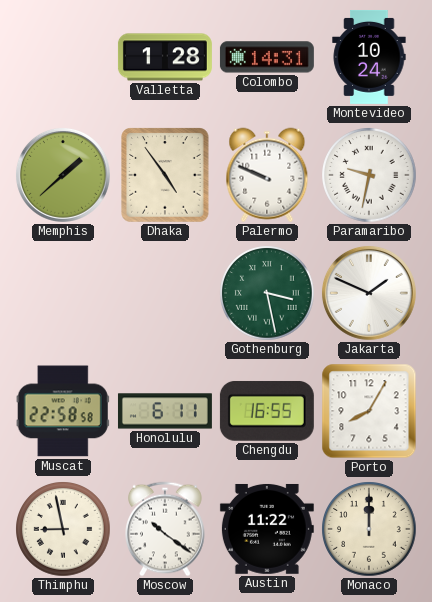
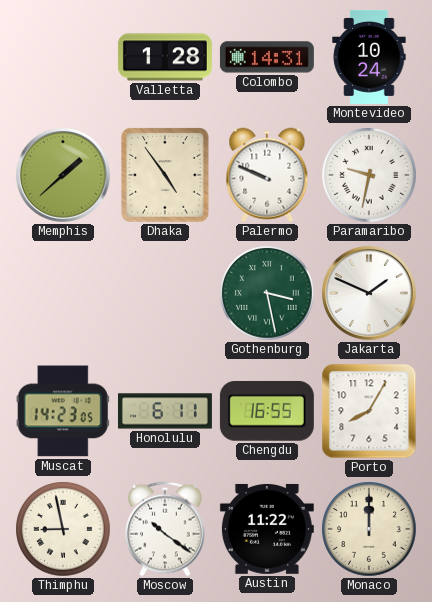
Muscat: 22:58 -> 14:23 (63, 411)
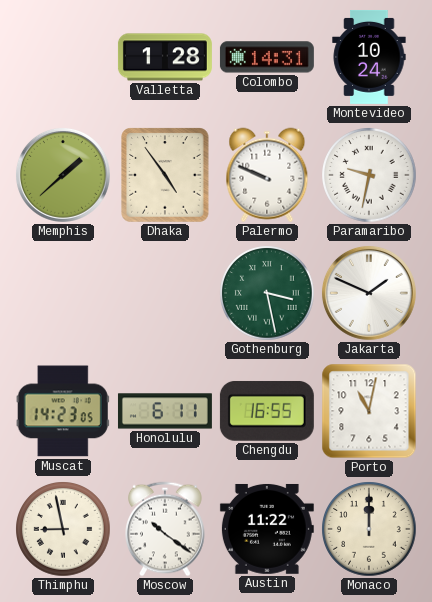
Porto: 8:05 -> 11:02 (369, 411)
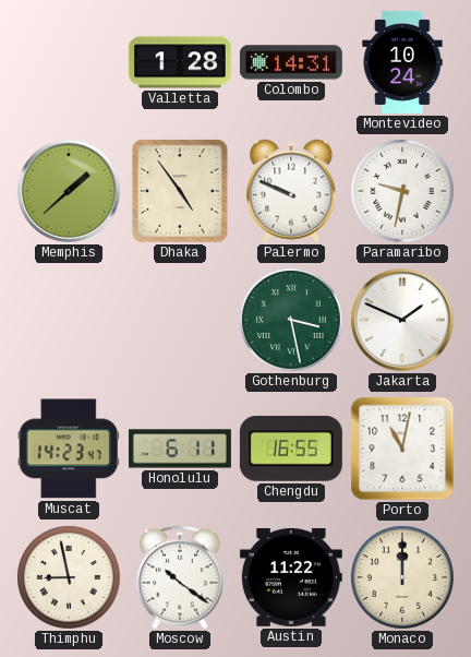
Muscat: 14:23:05 -> 14:23:47 (69, 449)
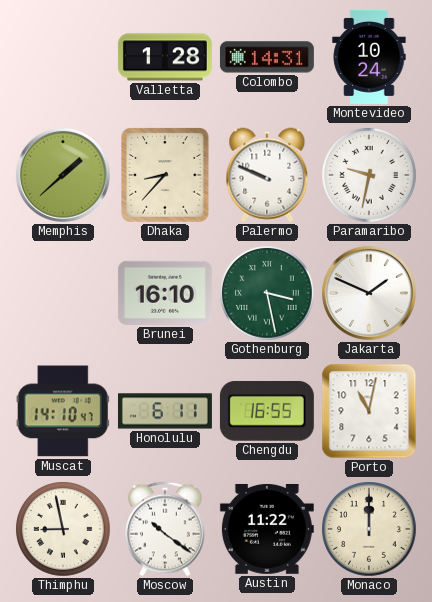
Dhaka: 4:54 -> 8:37 (165, 175)
Brunei: none -> 16:10 (165, 293)
Muscat: 14:23 -> 14:10 (63, 411)
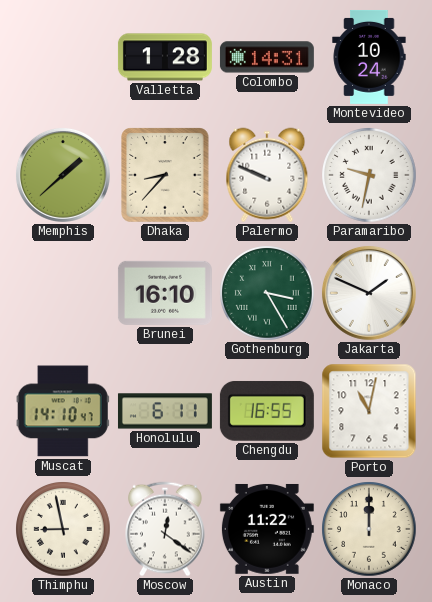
Gothenburg: 3:28 -> 3:25 (267, 293)
Moscow: 10:21 -> 12:21 (166, 529)
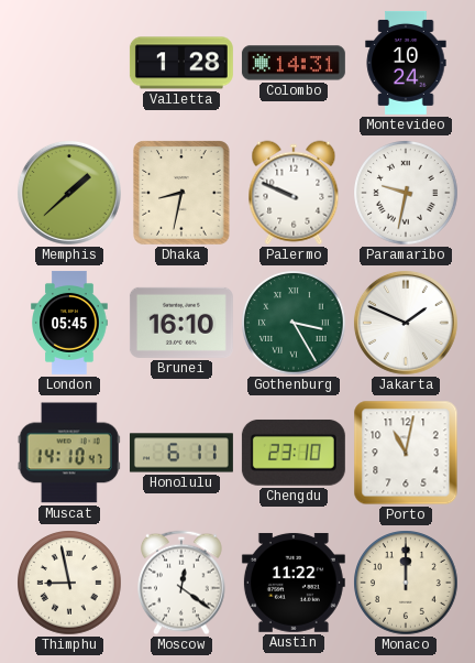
Dhaka: 8:37 -> 8:32 (181, 193)
London: none -> 05:45 (69, 323)
Chengdu: 16:55 -> 23:10 (294, 453)
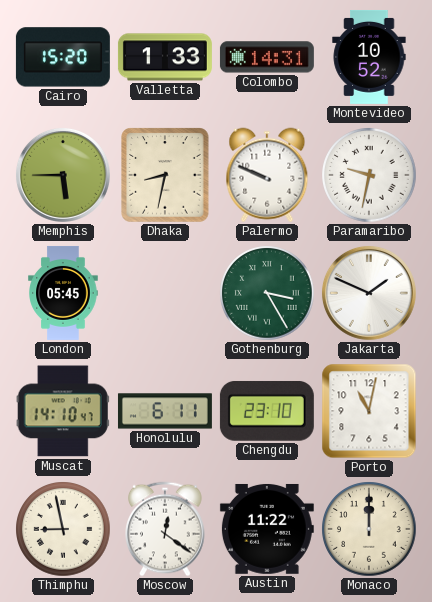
Cairo: none -> 15:20 (63, 57)
Valletta: 1:28 -> 1:33 (165, 57)
Montevideo: 10:24 -> 10:52 (369, 57)
Memphis: 1:38 -> 5:45 (63, 175)
Brunei: 16:10 -> none (181, 323)
